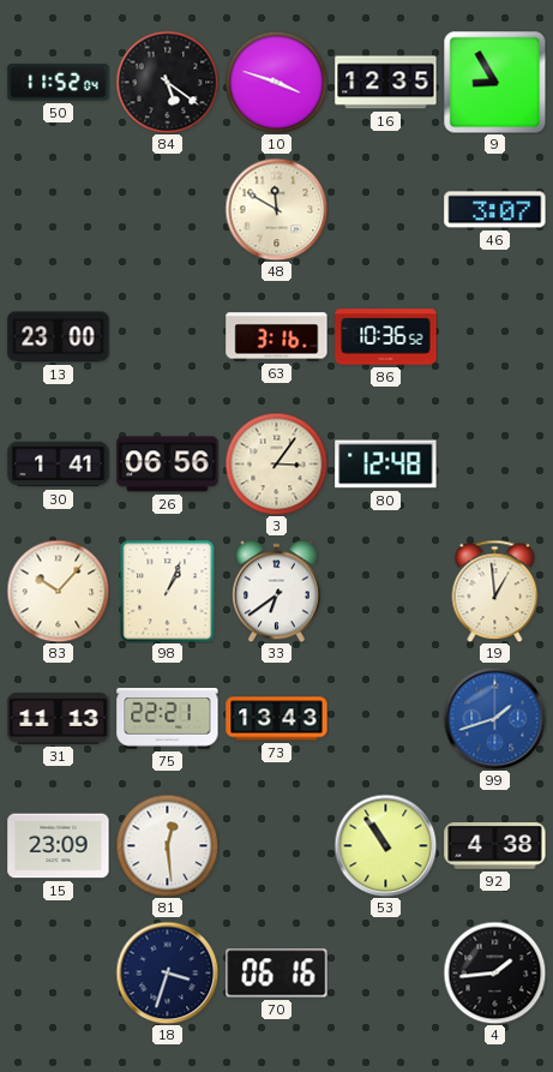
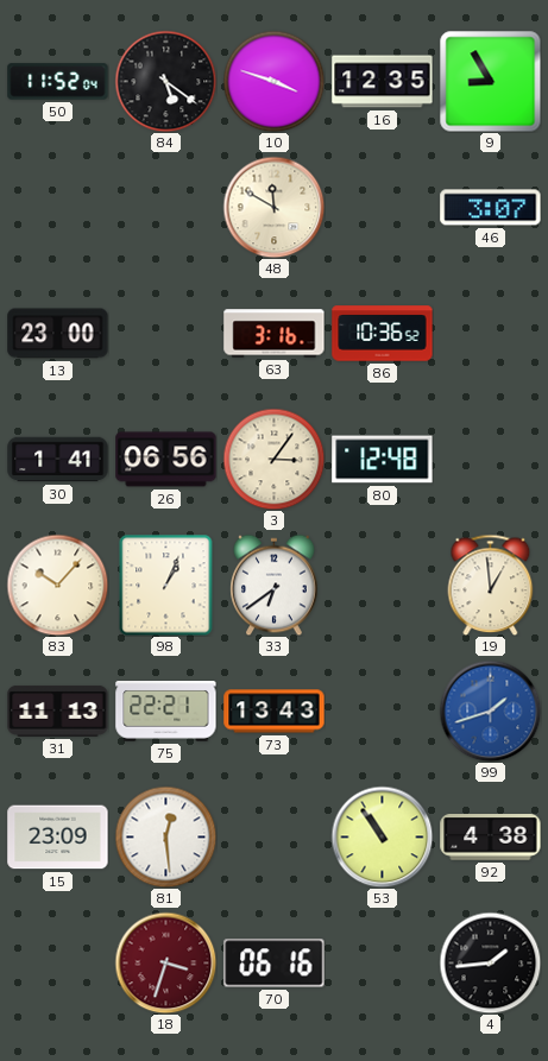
18 dial: navy -> burgundy (165, 962)
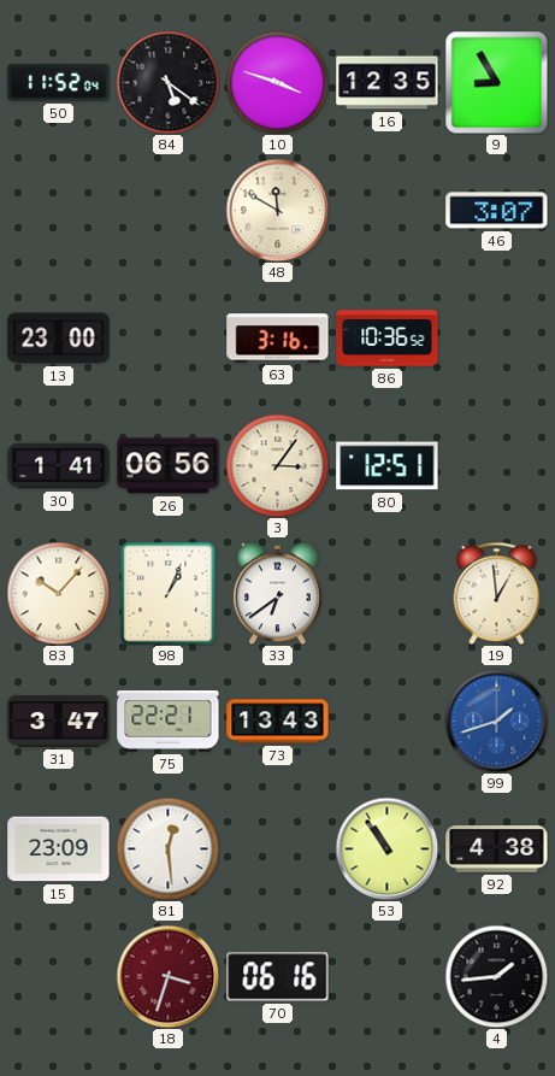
80: 12:48 -> 12:51 (388, 466)
31: 11:13 -> 3:47 (59, 721)
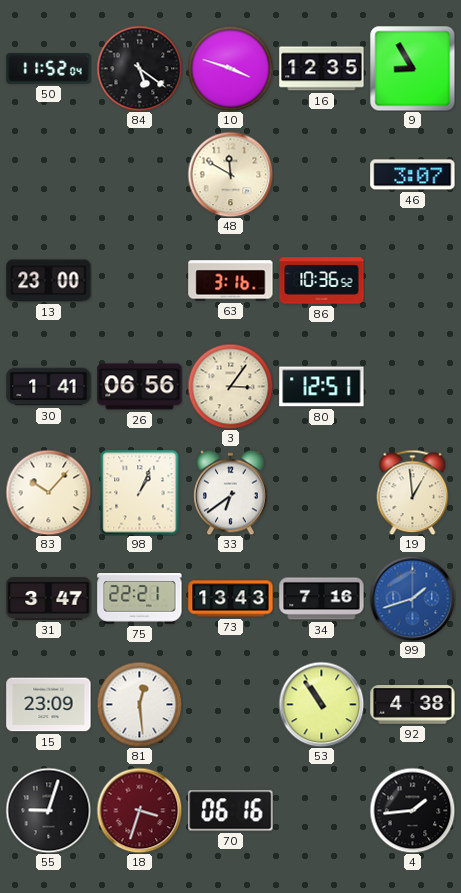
34: none -> 7:16 (322, 599)
55: none -> 9:03 (48, 810)
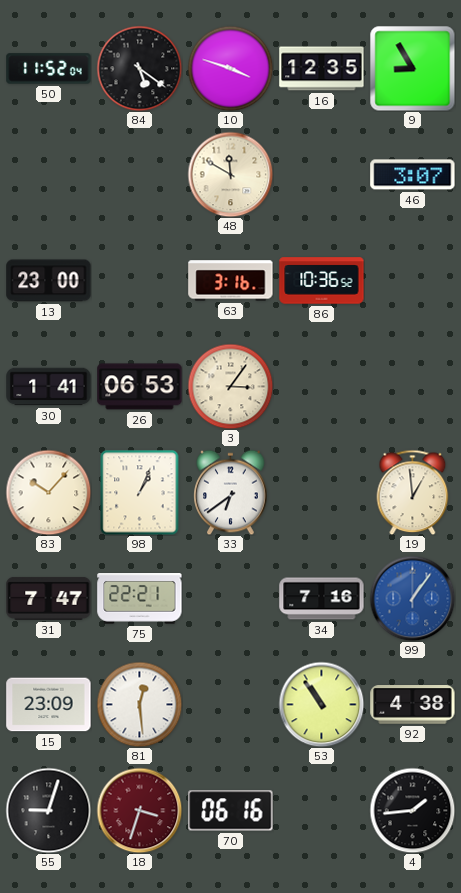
26: 06:56 -> 06:53 (140, 387)
80: 12:51 -> none (322, 387)
31: 3:47 -> 7:47 (49, 598)
73: 13:43 -> none (231, 599)
99: 1:42 -> 1:06 (412, 598)
